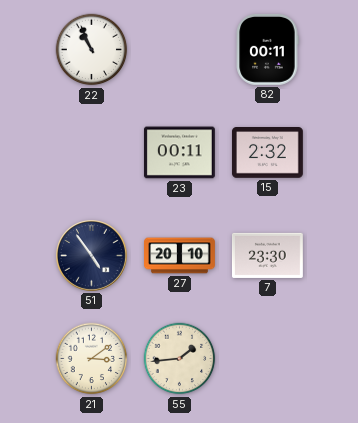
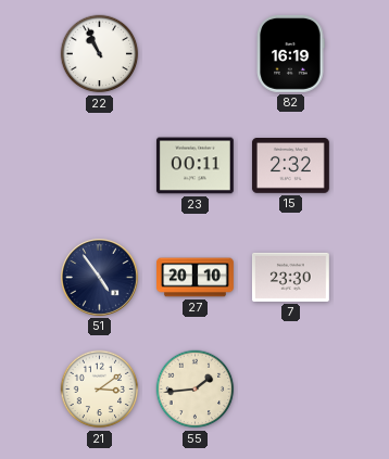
82: 00:11 -> 16:19 (290, 53)
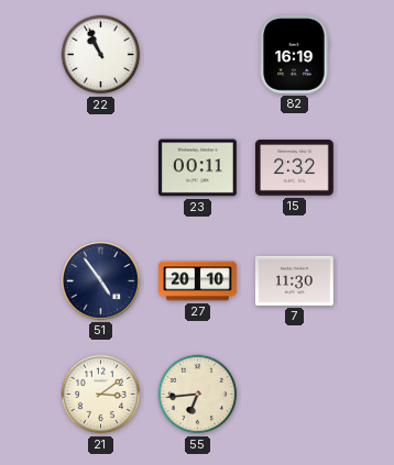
7: 23:30 -> 11:30 (294, 280)
55: 1:44 -> 6:44 (198, 395)
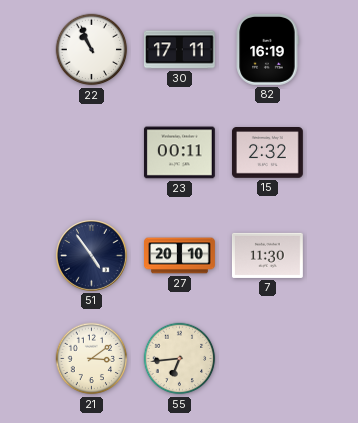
30: none -> 17:11 (179, 50)
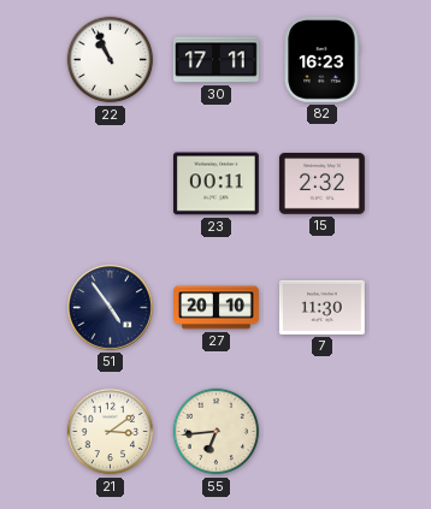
82: 16:19 -> 16:23 (321, 59)
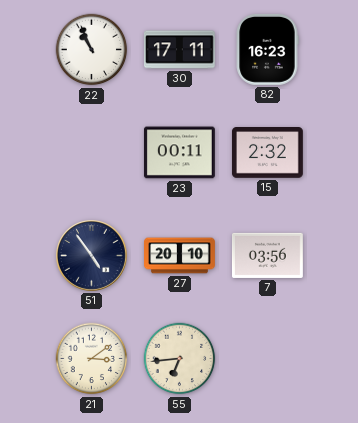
7: 11:30 -> 03:56 (267, 255)
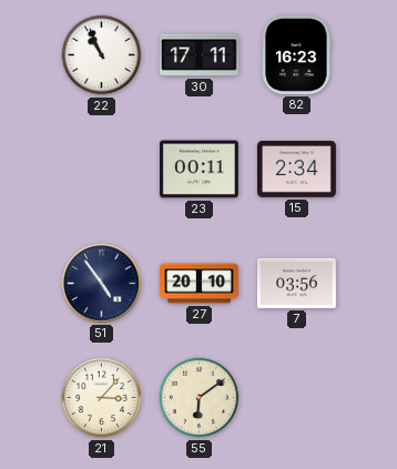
15: 2:32 -> 2:34 (296, 170)
21: 3:09 -> 3:07 (102, 398)
55: 6:44 -> 6:09 (200, 398)
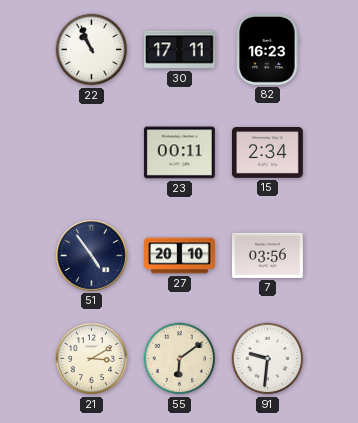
21: 3:07 -> 3:10 (92, 359)
91: none -> 9:31 (268, 359)
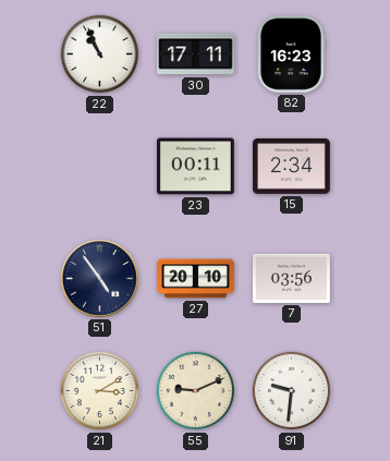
55: 6:09 -> 9:11 (196, 391)
